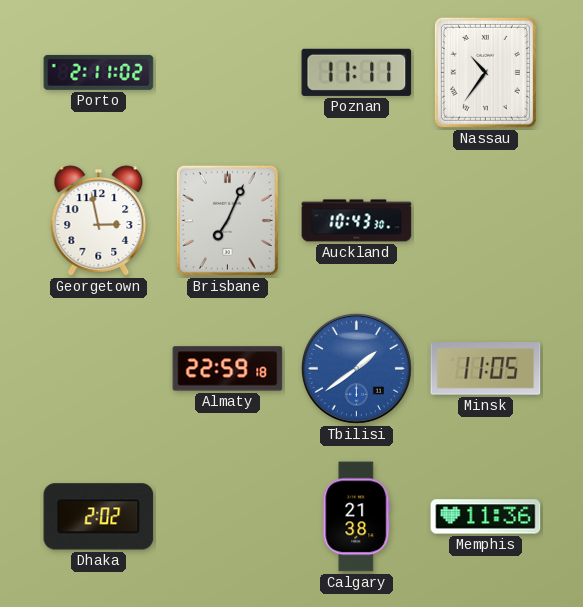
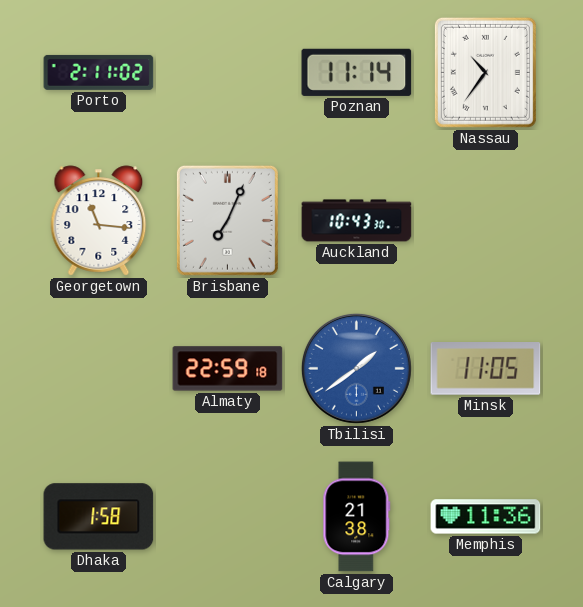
Poznan: 11:11 -> 11:14 (357, 72)
Georgetown: 2:58 -> 11:16 (99, 221)
Dhaka: 2:02 -> 1:58 (99, 517)
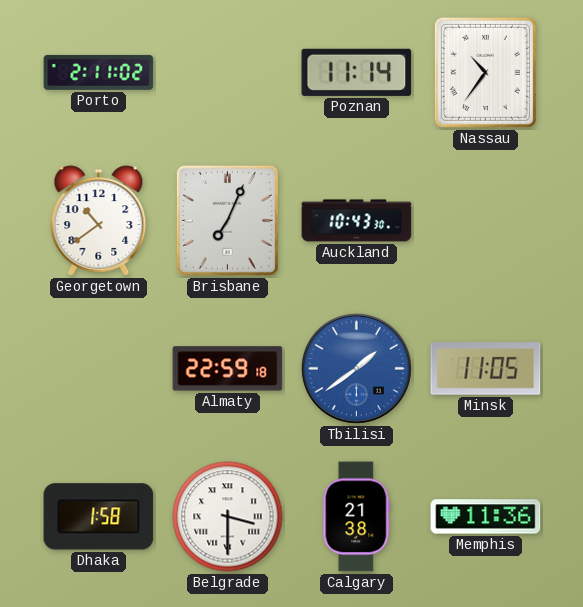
Georgetown: 11:16 -> 10:39 (99, 221)
Belgrade: none -> 3:30 (228, 517)
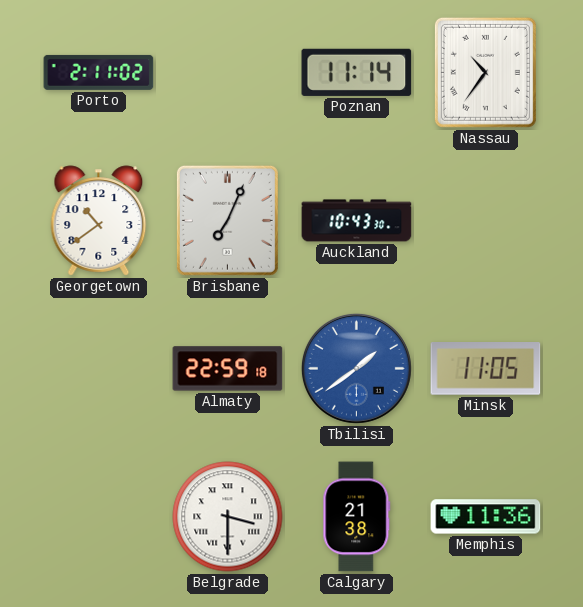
Dhaka: 1:58 -> none (99, 517)
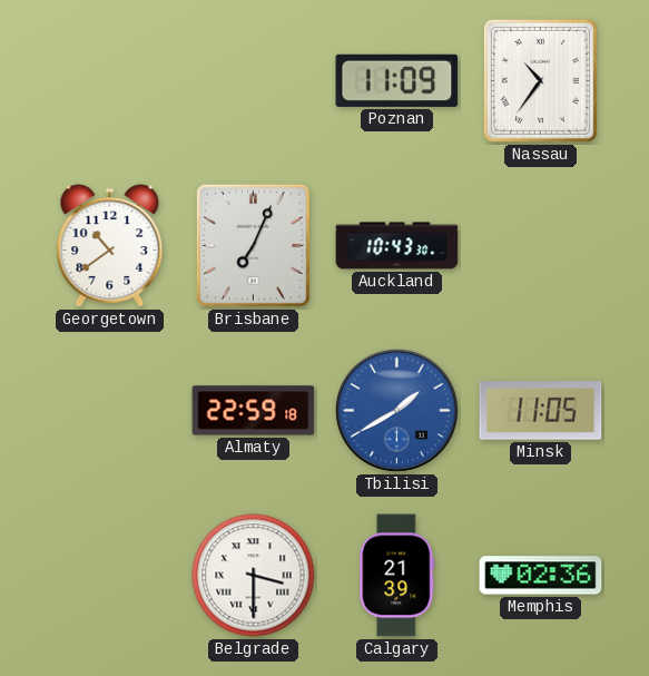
Porto: 2:11 -> none (99, 72)
Poznan: 11:14 -> 11:09 (397, 80)
Tbilisi: 1:39 -> 1:40 (396, 410)
Calgary: 21:38 -> 21:39 (397, 576)
Memphis: 11:36 -> 02:36 (541, 576)
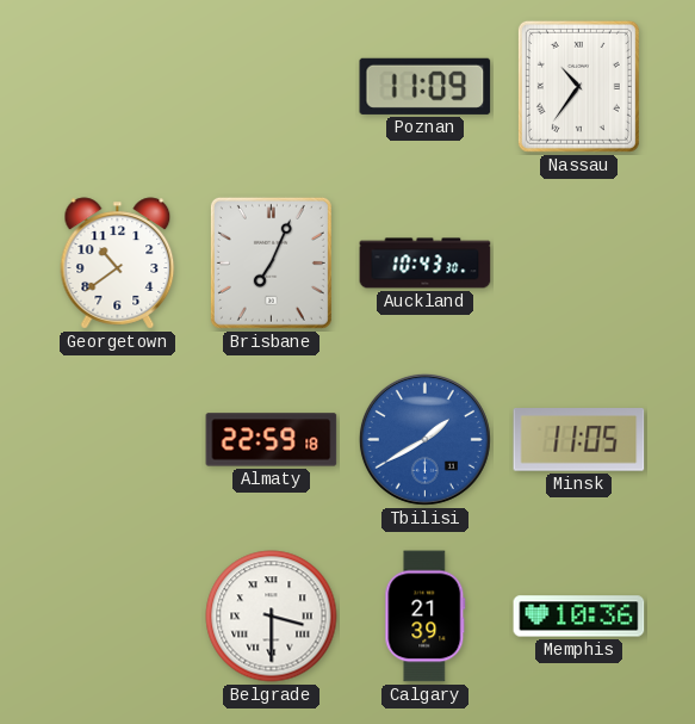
Memphis: 02:36 -> 10:36 (579, 617)
